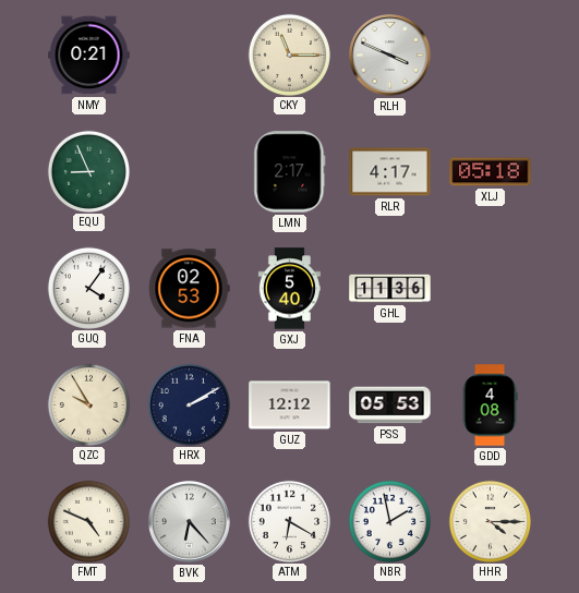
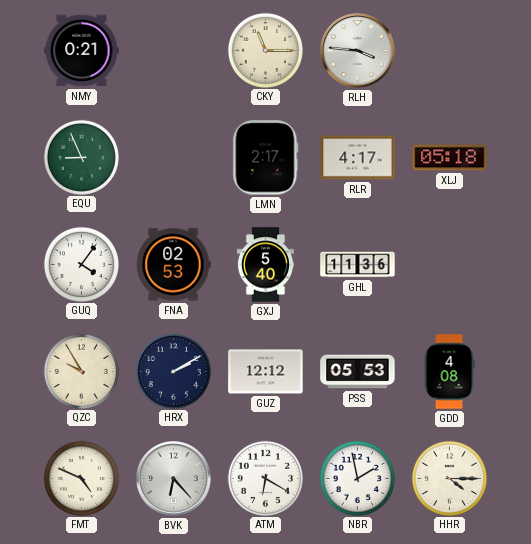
RLH: 3:49 -> 3:46 (358, 51)
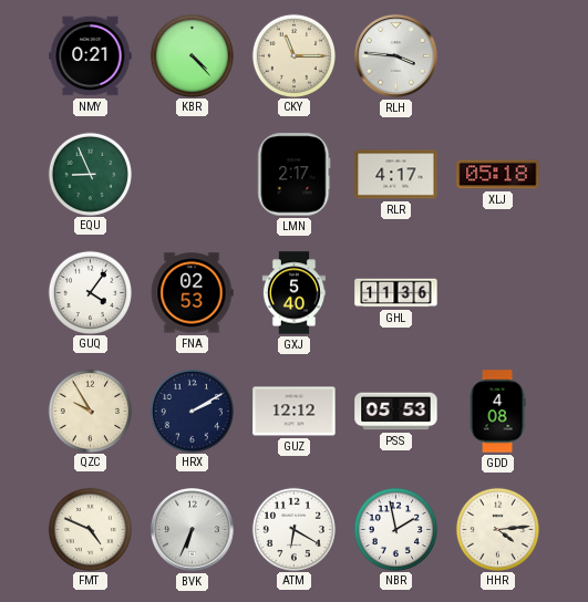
KBR: none -> 4:23 (192, 55)
BVK: 6:23 -> 6:34 (193, 530)
HHR: 4:15 -> 4:14 (497, 529)
